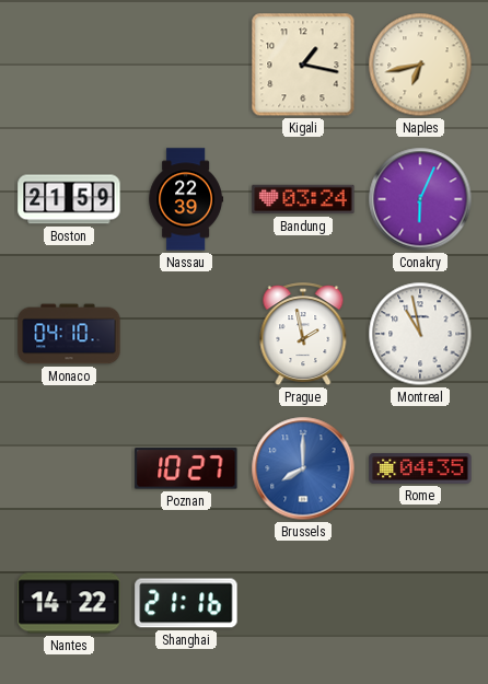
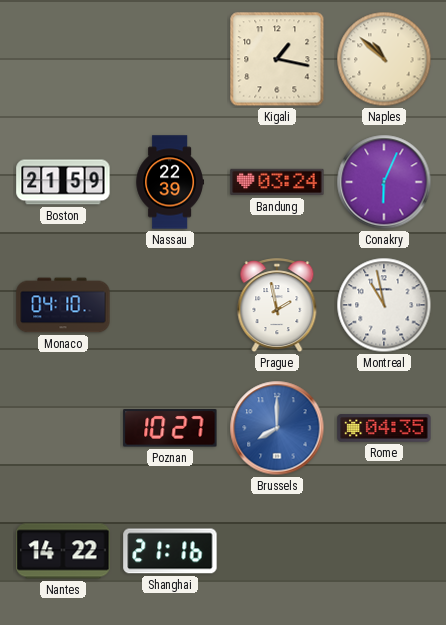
Naples: 6:43 -> 10:52 (384, 59)
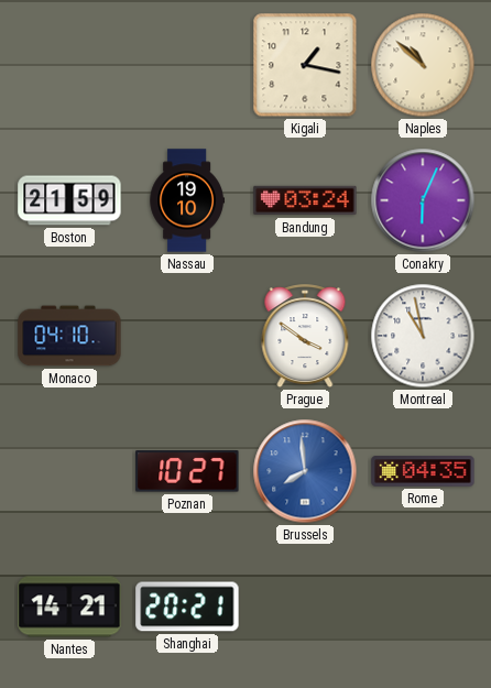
Nassau: 22:39 -> 19:10 (186, 200)
Prague: 1:58 -> 3:51 (305, 337)
Brussels: 8:00 -> 7:59 (305, 471)
Nantes: 14:22 -> 14:21 (69, 607)
Shanghai: 21:16 -> 20:21 (187, 607)
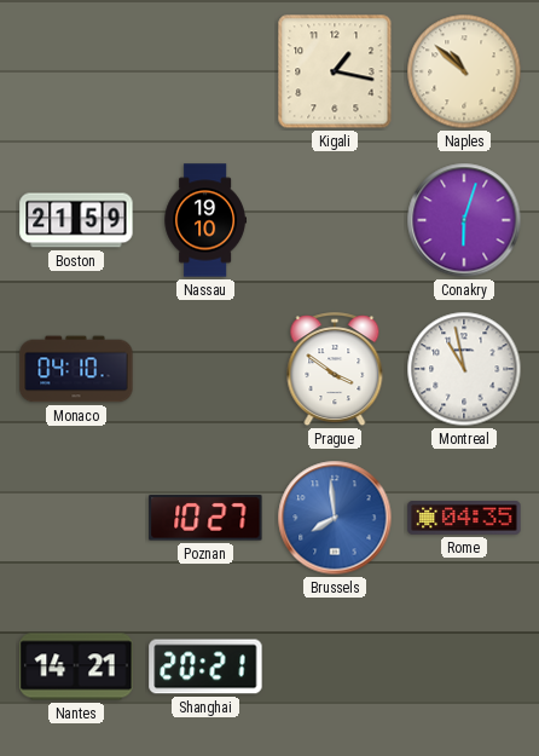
Bandung: 03:24 -> none (305, 200)
Conakry: 6:04 -> 6:03 (464, 220)
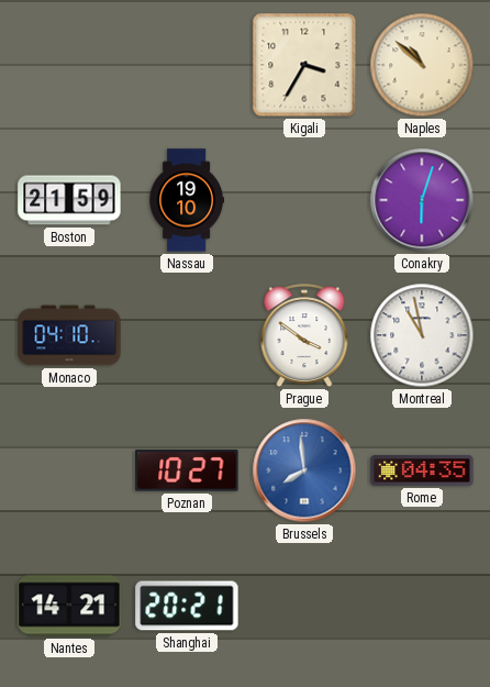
Kigali: 1:17 -> 3:35 (304, 65)
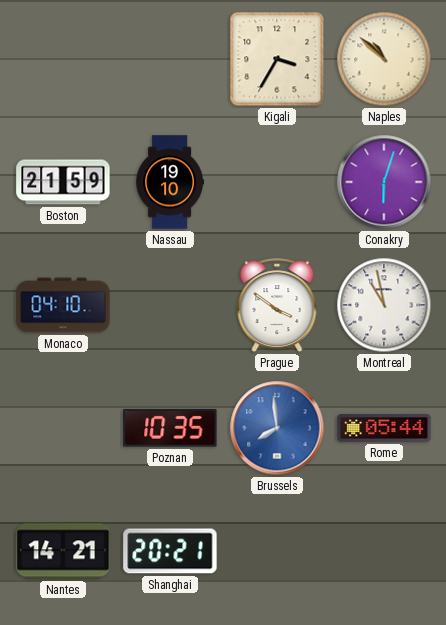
Poznan: 10:27 -> 10:35 (170, 428)
Rome: 04:35 -> 05:44 (384, 428)
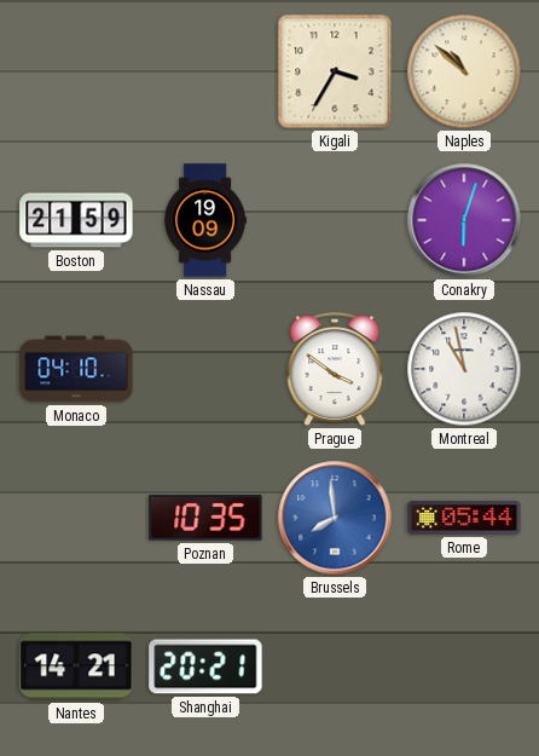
Nassau: 19:10 -> 19:09 (204, 220)
